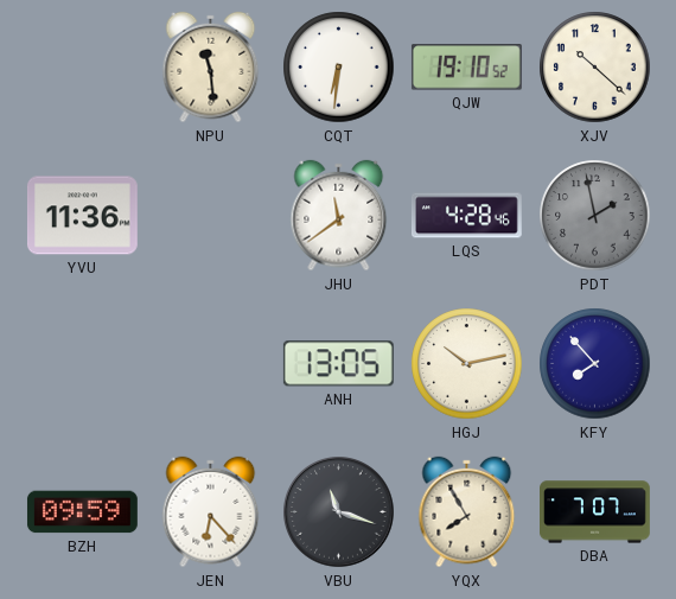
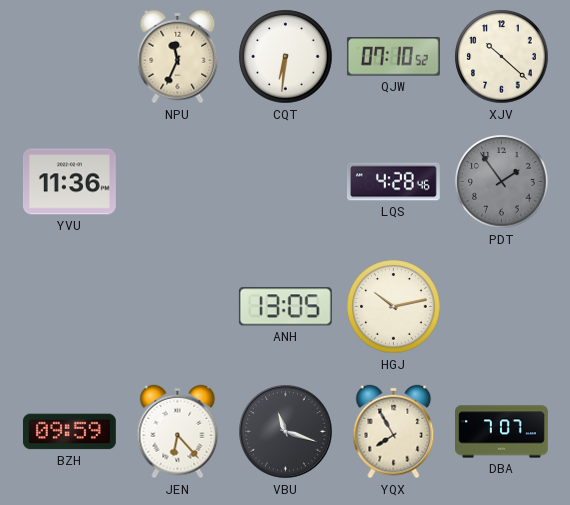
NPU: 11:29 -> 11:34 (178, 57)
QJW: 19:10 -> 07:10 (393, 57)
JHU: 11:39 -> none (339, 216)
PDT: 1:58 -> 1:54 (502, 182)
KFY: 7:53 -> none (595, 364)
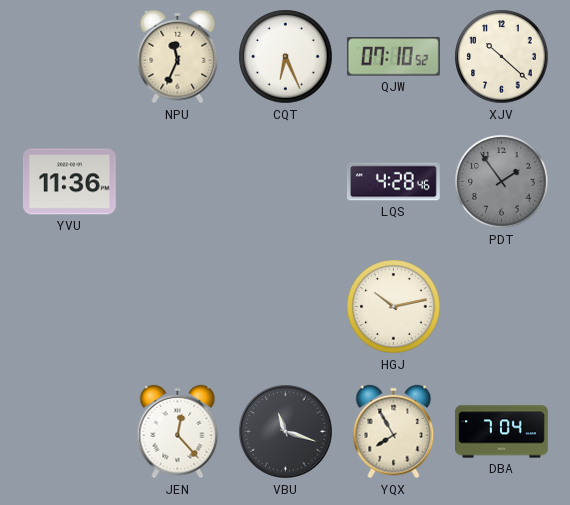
CQT: 6:31 -> 6:26 (286, 57)
ANH: 13:05 -> none (285, 307)
BZH: 09:59 -> none (69, 432)
JEN: 6:23 -> 12:23 (178, 432)
DBA: 7:07 -> 7:04 (502, 432)
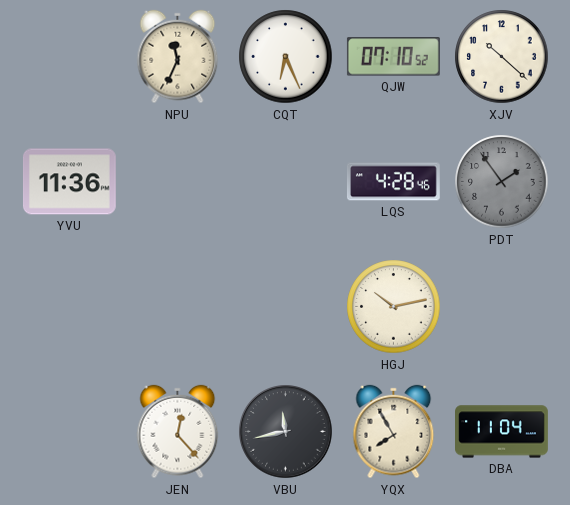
VBU: 11:18 -> 11:43 (286, 432)
DBA: 7:04 -> 11:04 (502, 432)
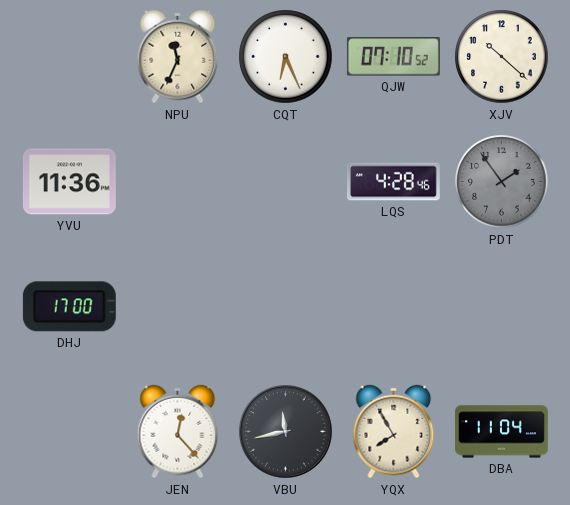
DHJ: none -> 17:00 (69, 307)
HGJ: 10:13 -> none (394, 307)
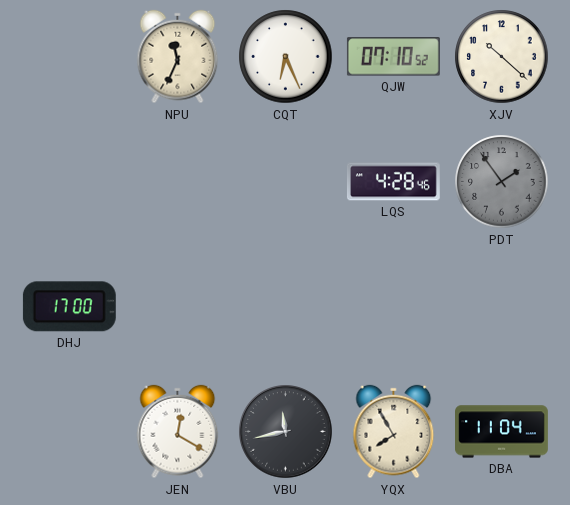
YVU: 11:36 -> none (69, 182)
JEN: 12:23 -> 12:20 (178, 432)
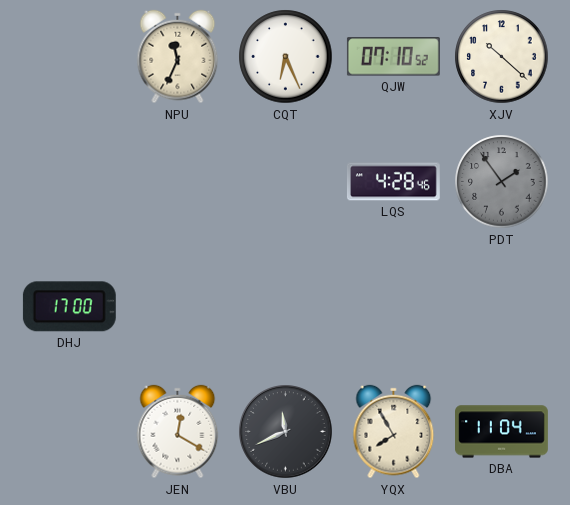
VBU: 11:43 -> 11:41 (286, 432)
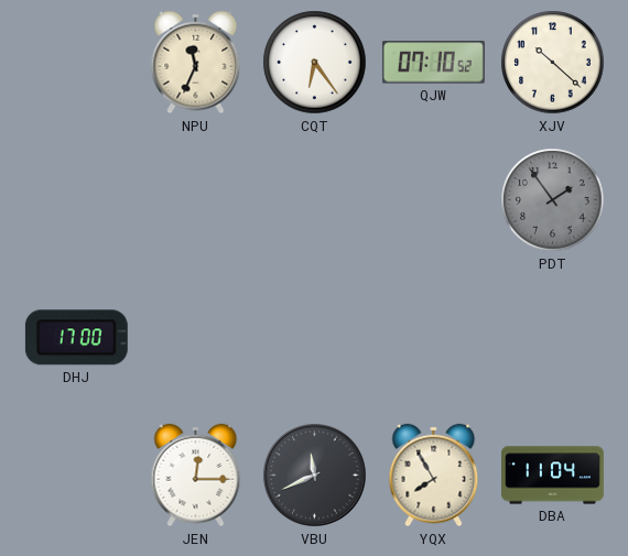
CQT: 6:26 -> 6:24 (315, 63)
LQS: 4:28 -> none (393, 182)
JEN: 12:20 -> 12:15 (196, 476)
